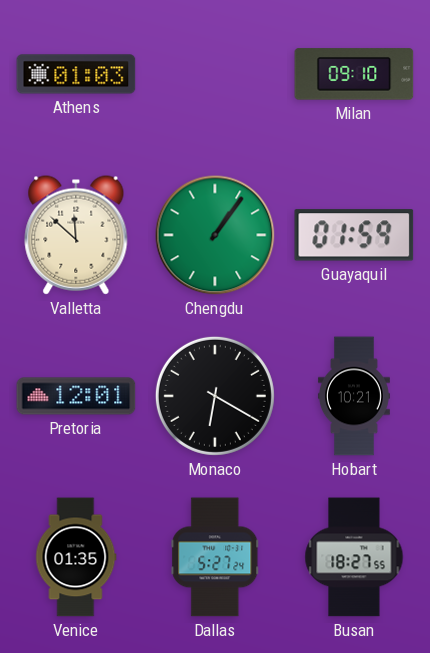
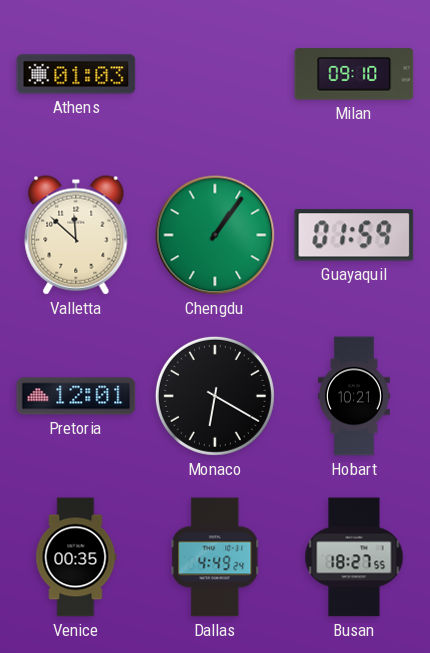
Venice: 01:35 -> 00:35 (76, 557)
Dallas: 5:27 -> 4:49 (215, 557)
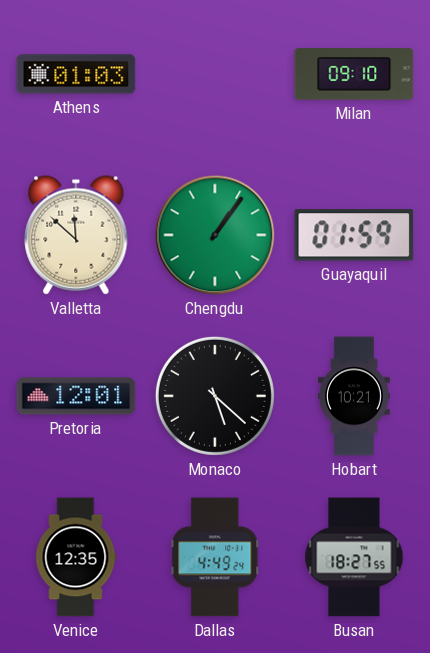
Monaco: 6:20 -> 5:22 (215, 396)
Venice: 00:35 -> 12:35 (76, 557)
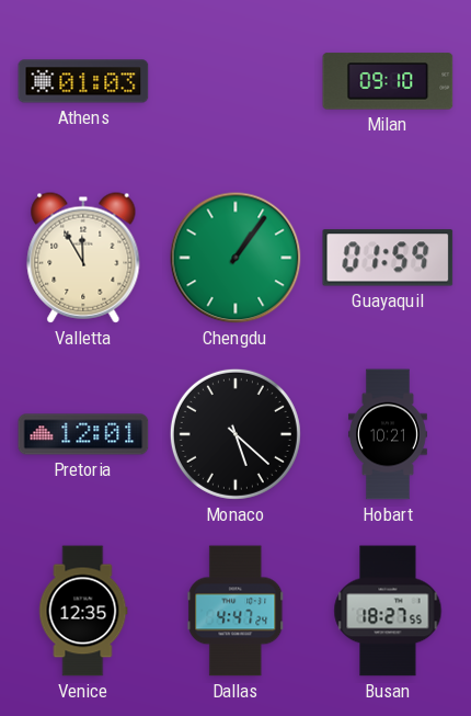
Valletta: 11:52 -> 11:55 (83, 258)
Dallas: 4:49 -> 4:47 (235, 611)
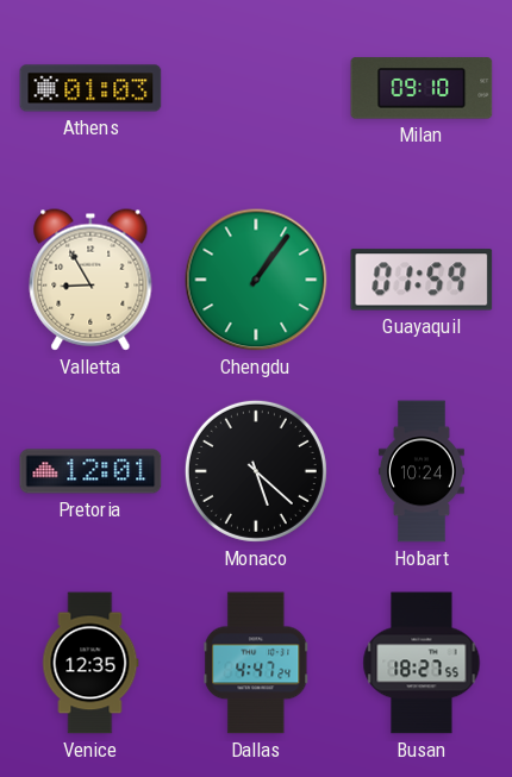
Valletta: 11:55 -> 8:55 (90, 280)
Hobart: 10:21 -> 10:24 (422, 471)
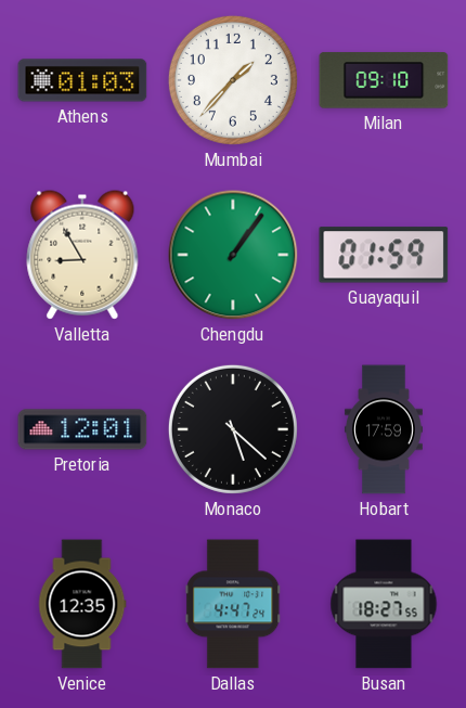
Mumbai: none -> 1:37 (233, 80)
Hobart: 10:24 -> 17:59 (384, 429)
